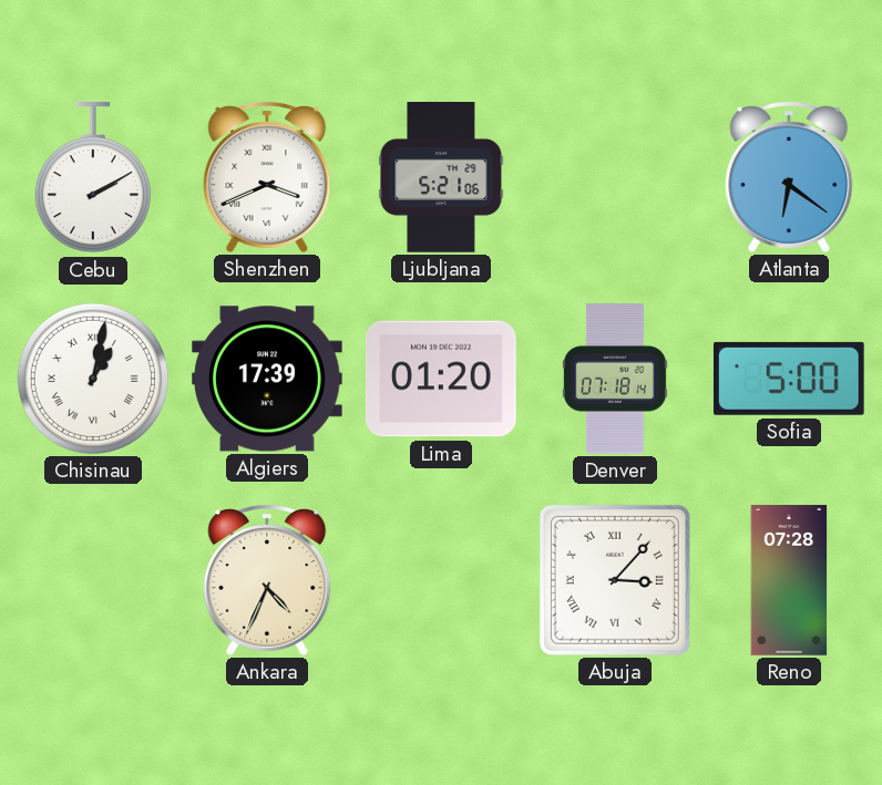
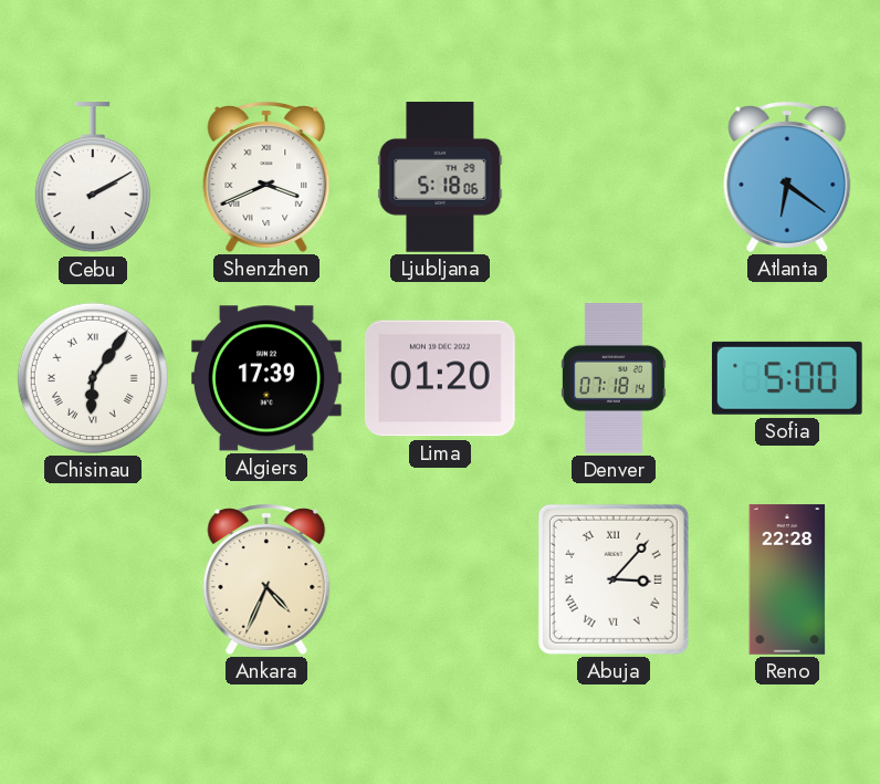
Ljubljana: 5:21 -> 5:18 (440, 178)
Chisinau: 1:02 -> 6:06 (93, 378)
Reno: 07:28 -> 22:28 (787, 579)
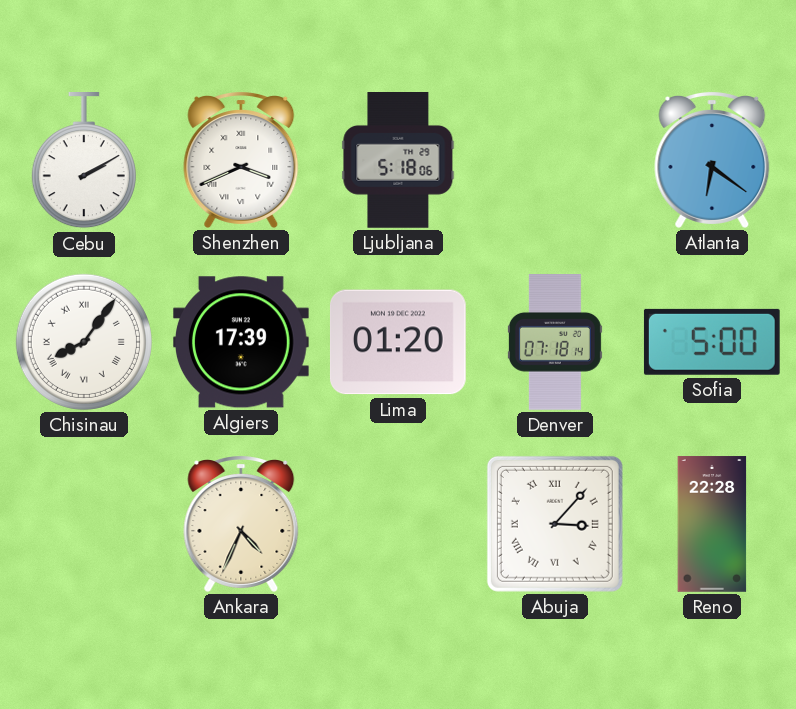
Chisinau: 6:06 -> 8:06 (84, 342)
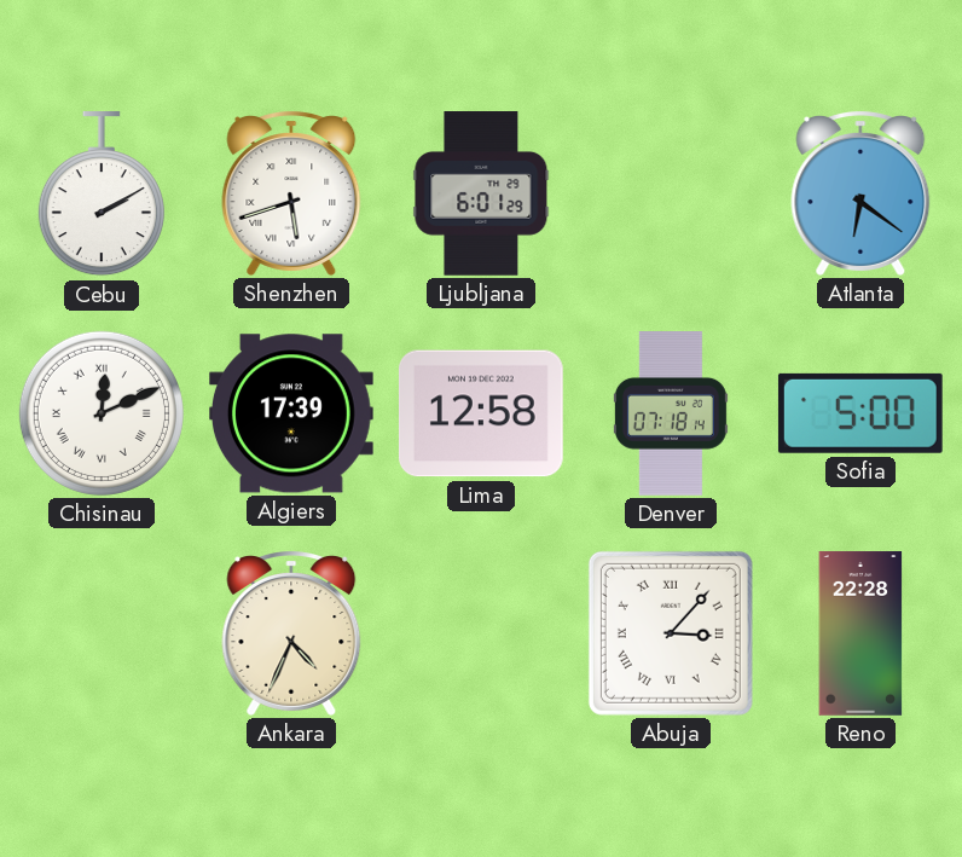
Shenzhen: 3:41 -> 5:42 (291, 193)
Ljubljana: 5:18 -> 6:01 (481, 195)
Chisinau: 8:06 -> 12:11 (102, 413)
Lima: 01:20 -> 12:58 (481, 413)
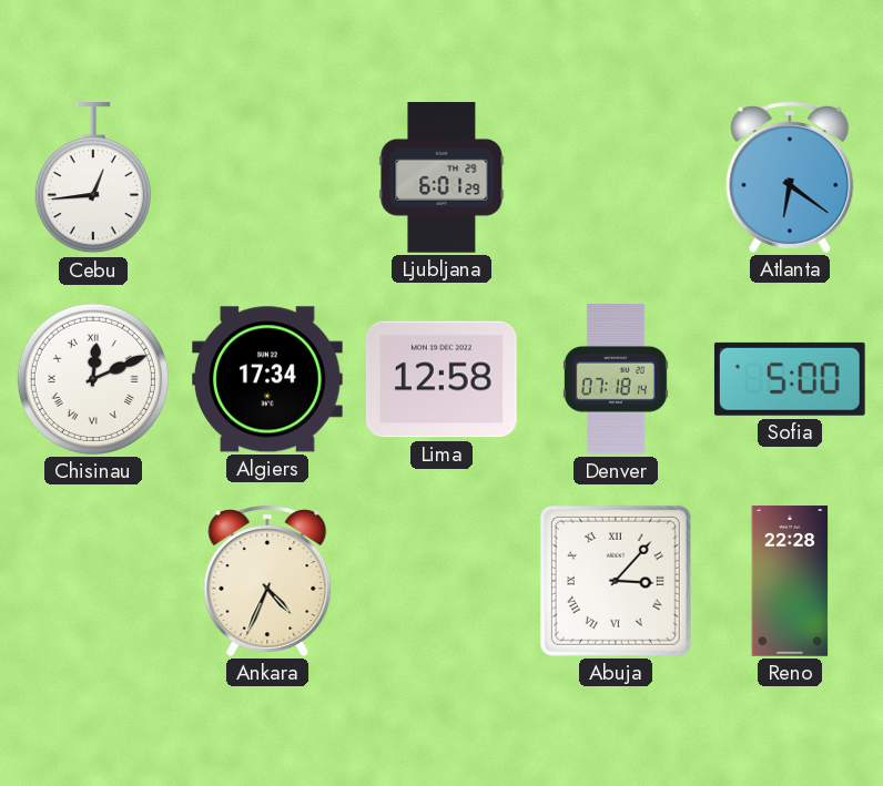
Cebu: 2:10 -> 12:44 (93, 178)
Shenzhen: 5:42 -> none (291, 193)
Algiers: 17:39 -> 17:34 (268, 379)
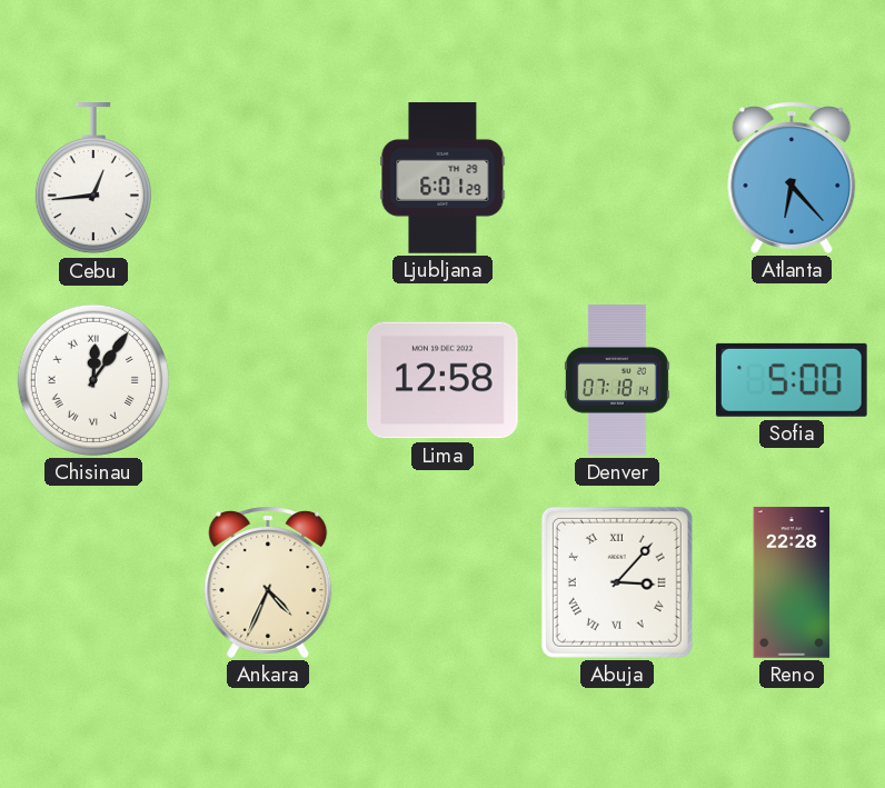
Atlanta: 6:21 -> 6:23 (792, 178)
Chisinau: 12:11 -> 12:06 (93, 380)
Algiers: 17:34 -> none (268, 379)
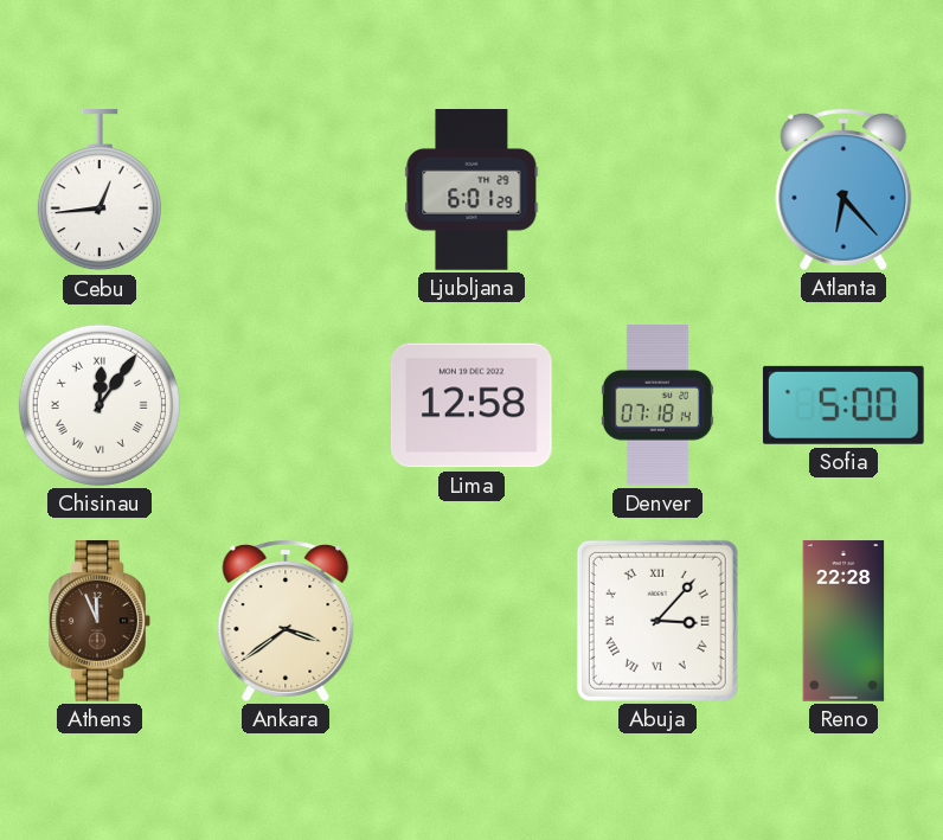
Athens: none -> 11:56 (100, 622)
Ankara: 4:34 -> 3:39 (286, 621)
